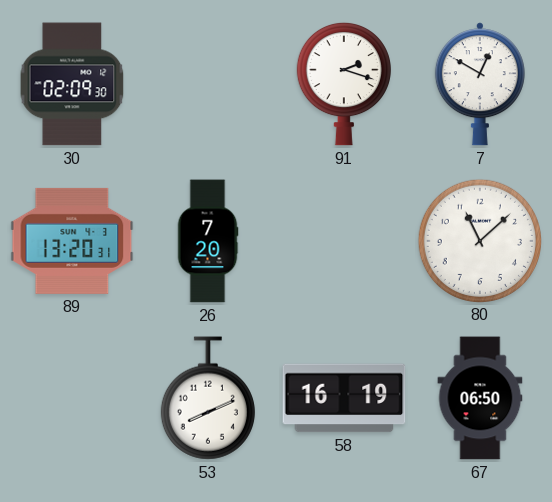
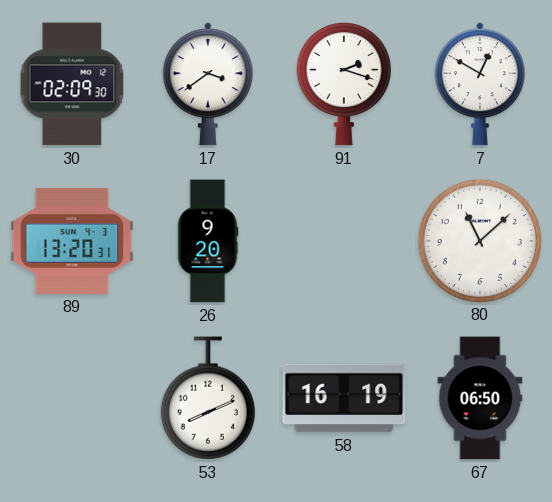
17: none -> 3:39 (208, 84)
26: 7:20 -> 9:20 (208, 241)
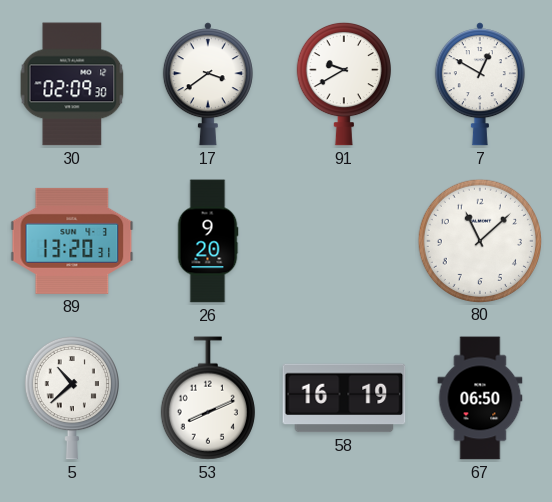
91: 2:18 -> 9:40 (344, 84)
5: none -> 10:38 (72, 398)
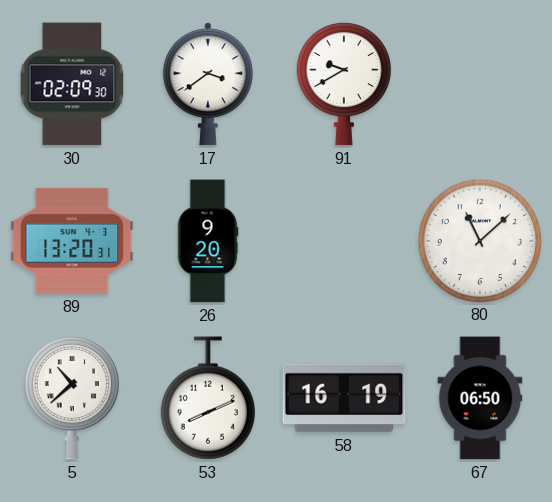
7: 12:50 -> none (480, 84)
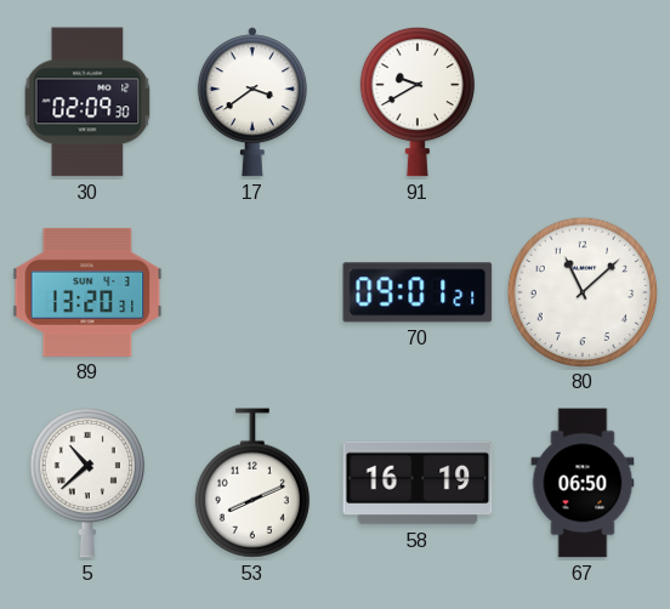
26: 9:20 -> none (208, 241)
70: none -> 09:01 (418, 292)
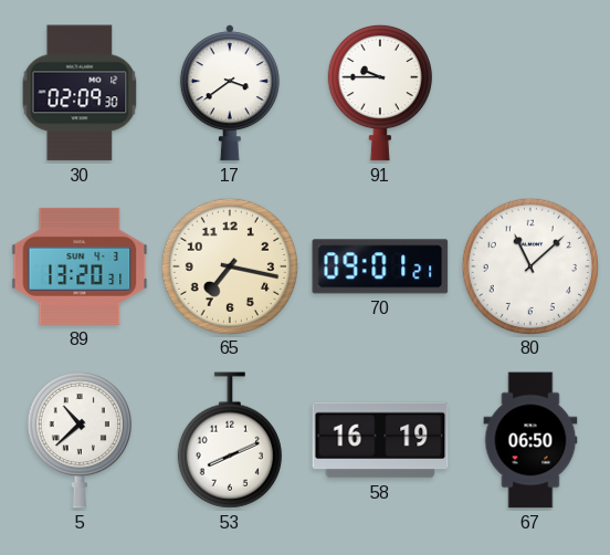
91: 9:40 -> 9:45 (380, 93)
65: none -> 7:17 (229, 265)
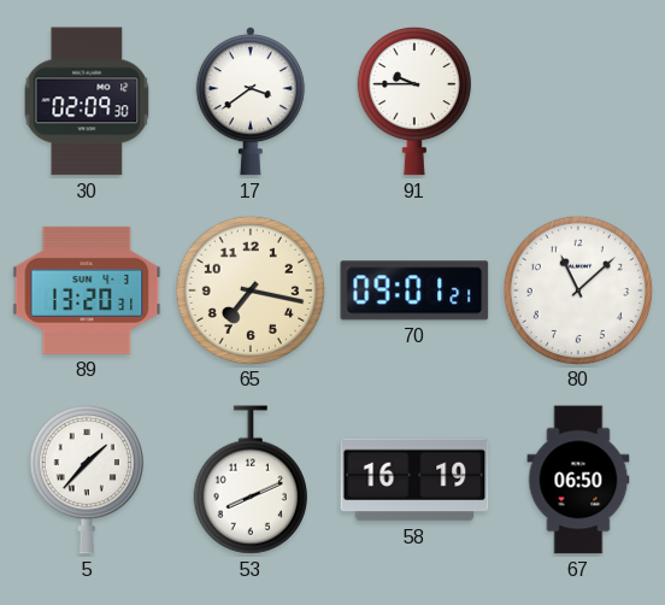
5: 10:38 -> 1:37 (87, 480)
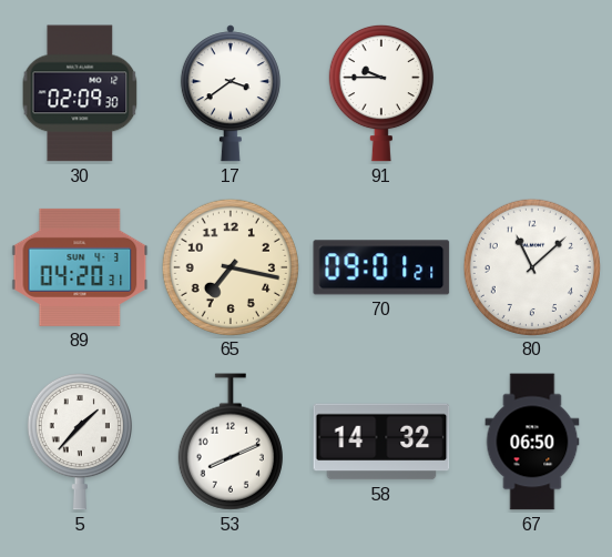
89: 13:20 -> 04:20 (80, 267)
58: 16:19 -> 14:32 (381, 442)
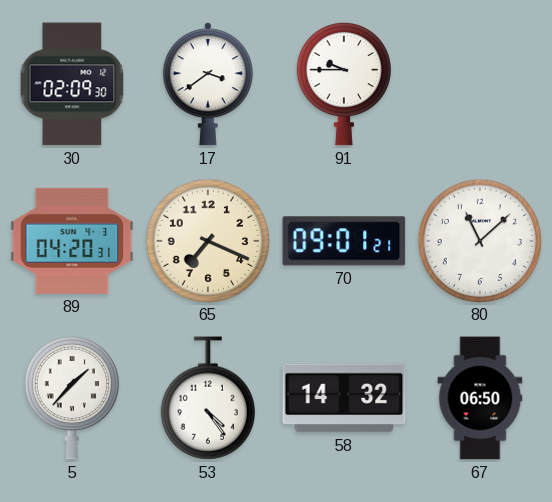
65: 7:17 -> 7:19 (207, 240)
53: 8:11 -> 4:24 (208, 398)
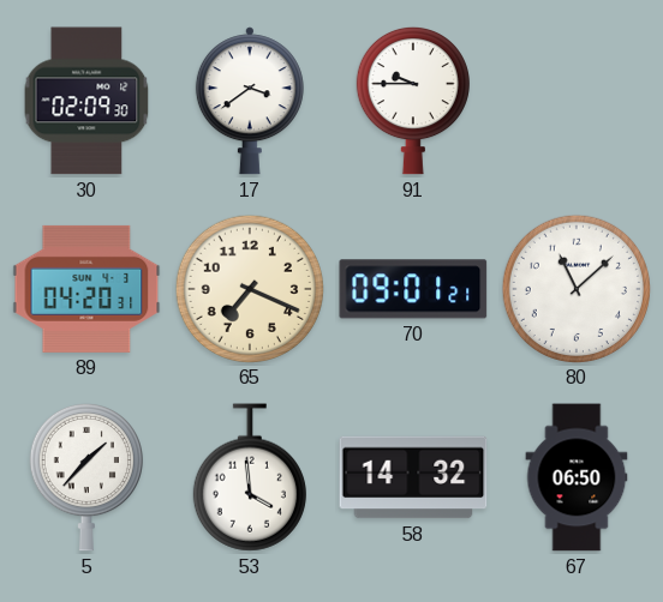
53: 4:24 -> 3:59 (250, 477)
